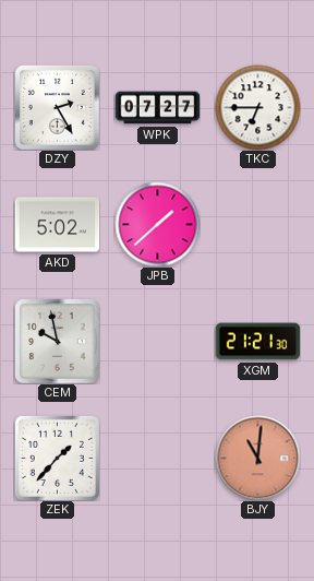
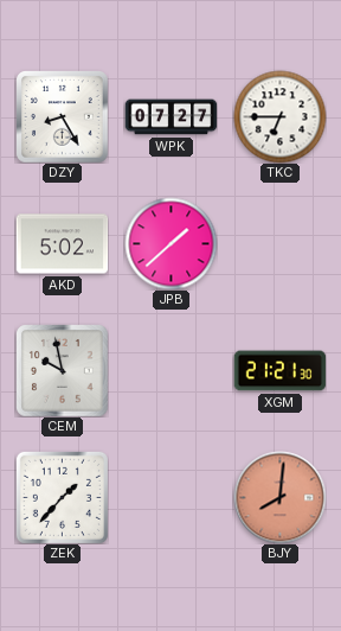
DZY: 2:25 -> 8:25 (63, 117)
BJY: 11:01 -> 8:01 (279, 497)
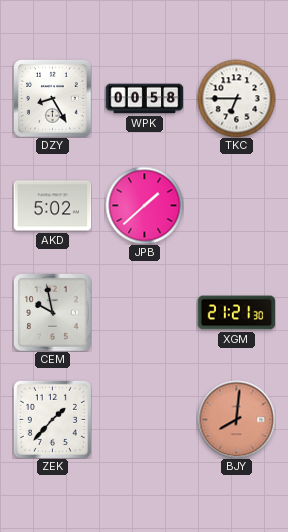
WPK: 07:27 -> 00:58 (144, 99)
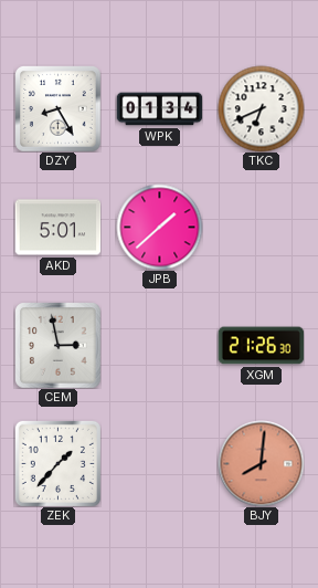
WPK: 00:58 -> 01:34 (159, 109)
TKC: 6:45 -> 6:41 (261, 108)
AKD: 5:02 -> 5:01 (57, 228)
CEM: 9:58 -> 2:58 (59, 346)
XGM: 21:21 -> 21:26 (261, 346)
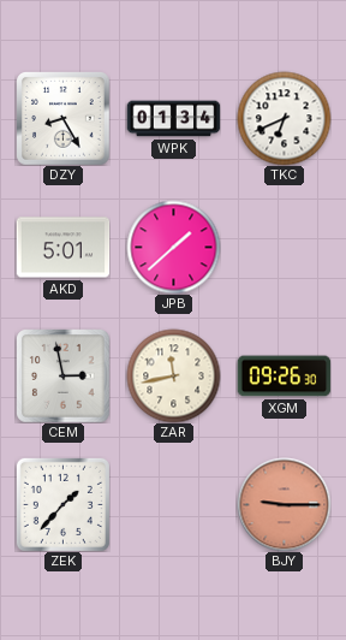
ZAR: none -> 11:43 (173, 375)
XGM: 21:26 -> 09:26 (284, 377)
BJY: 8:01 -> 9:15 (284, 504)
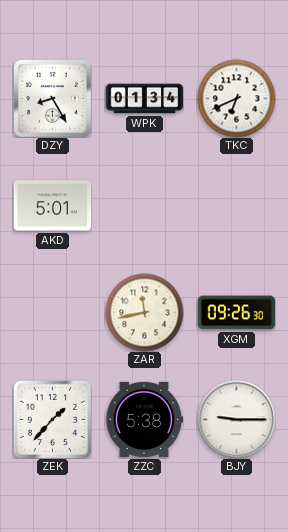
JPB: 1:38 -> none (173, 247)
CEM: 2:58 -> none (64, 377)
ZZC: none -> 5:38 (144, 419)
BJY dial: salmon -> white (236, 419)
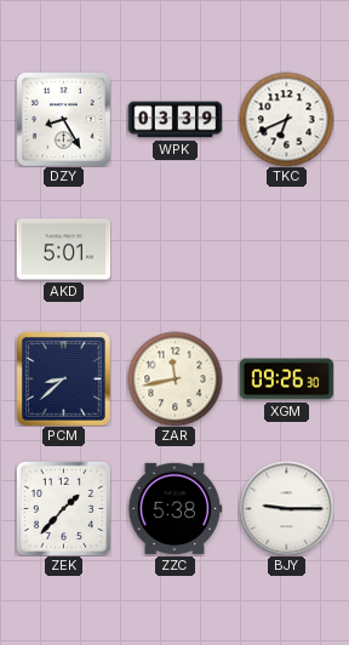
WPK: 01:34 -> 03:39 (174, 120)
PCM: none -> 8:38 (64, 379)
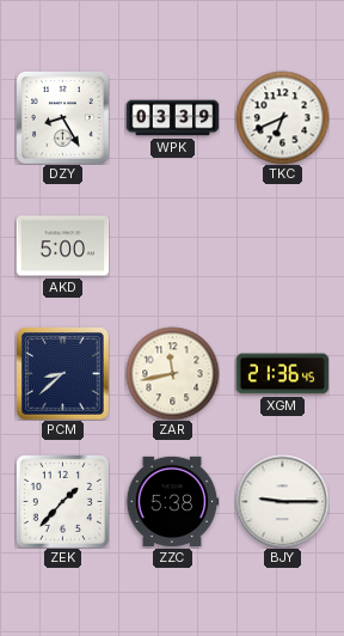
AKD: 5:01 -> 5:00 (62, 246)
XGM: 09:26 -> 21:36 (282, 374)
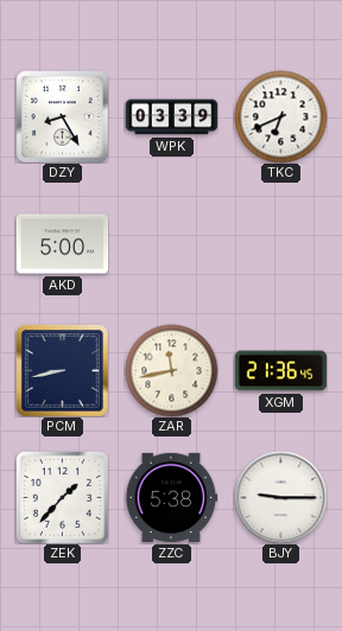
PCM: 8:38 -> 8:43 (63, 371)
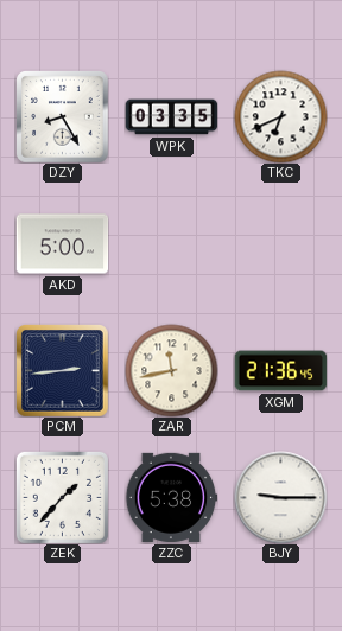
WPK: 03:39 -> 03:35 (171, 117)
PCM: 8:43 -> 2:44 (63, 371)
